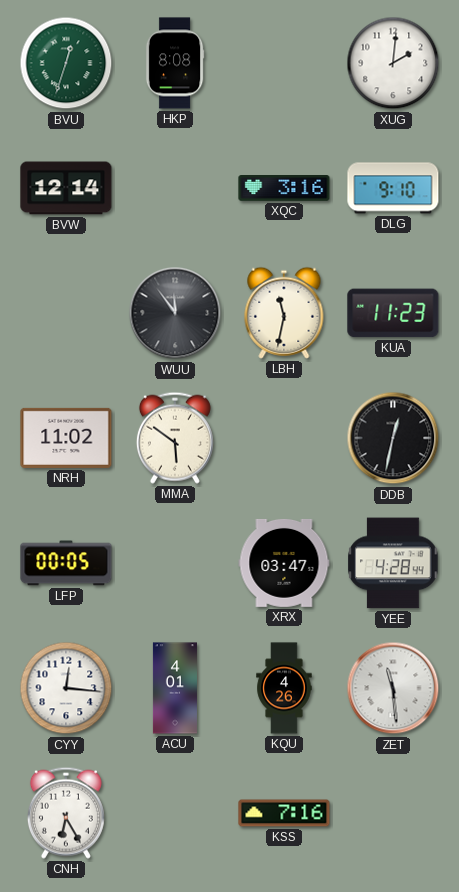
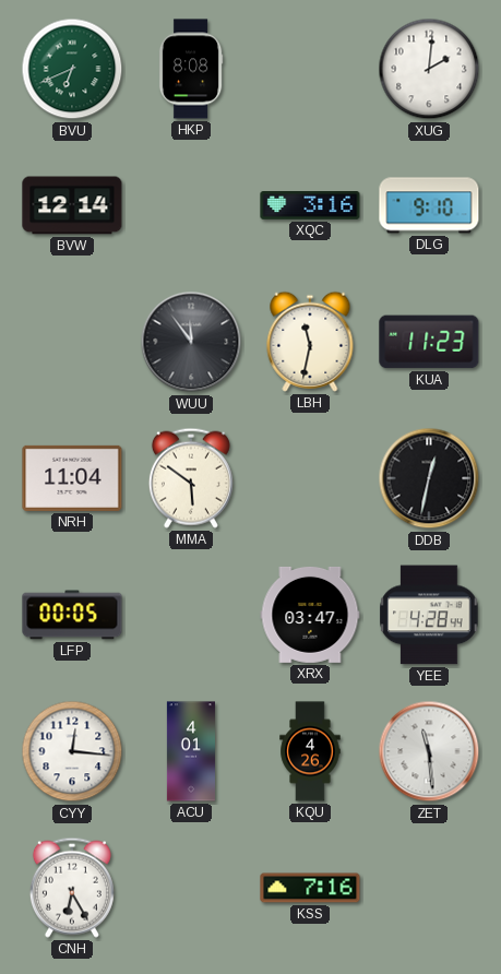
BVU: 12:33 -> 6:41 (72, 69)
NRH: 11:02 -> 11:04 (72, 478)
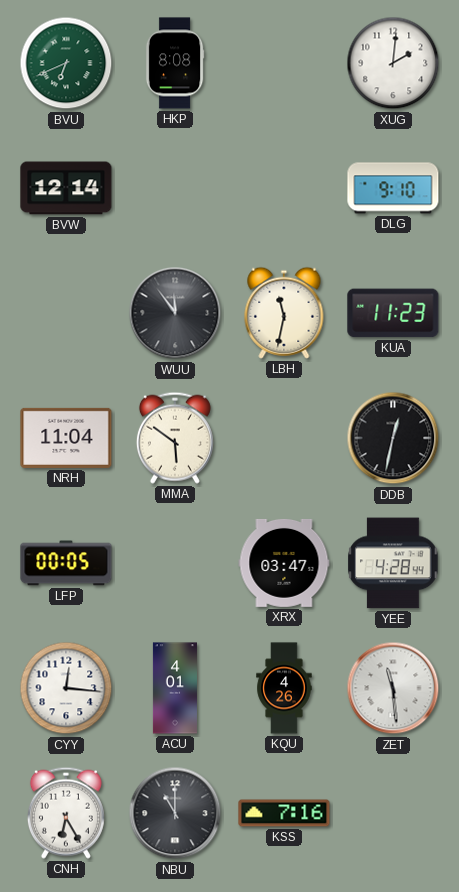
XQC: 3:16 -> none (310, 205)
NBU: none -> 11:00 (175, 813)
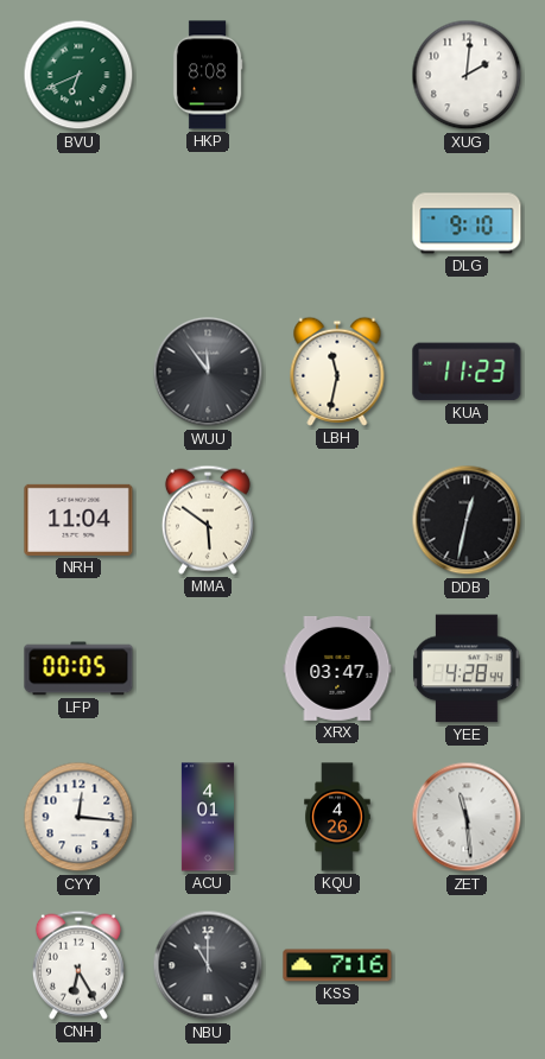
BVW: 12:14 -> none (66, 188)
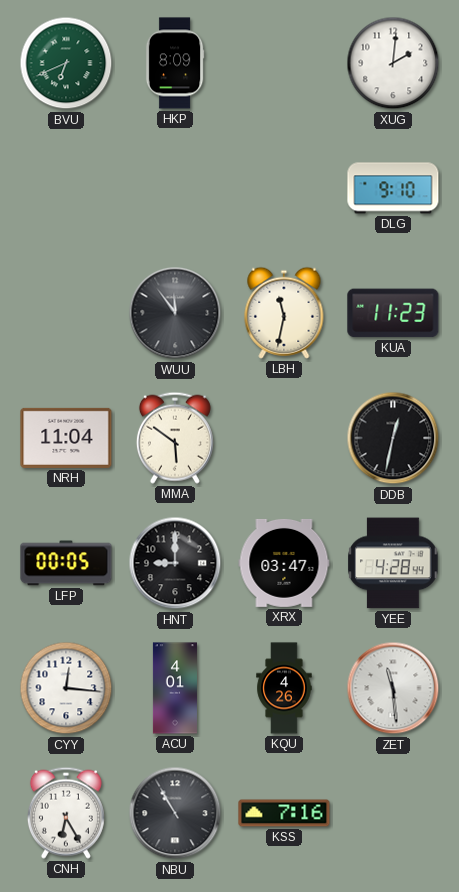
HKP: 8:08 -> 8:09 (175, 63)
HNT: none -> 9:00 (175, 563)
NBU: 11:00 -> 10:55 (175, 813)
